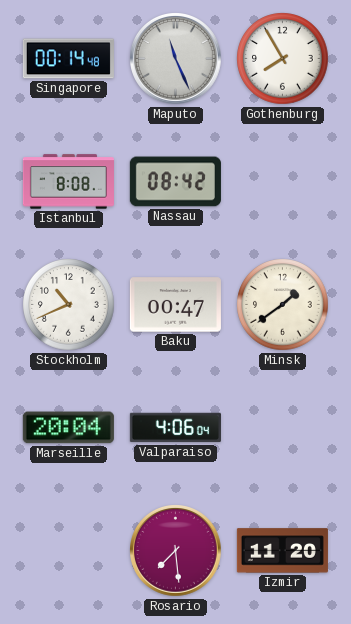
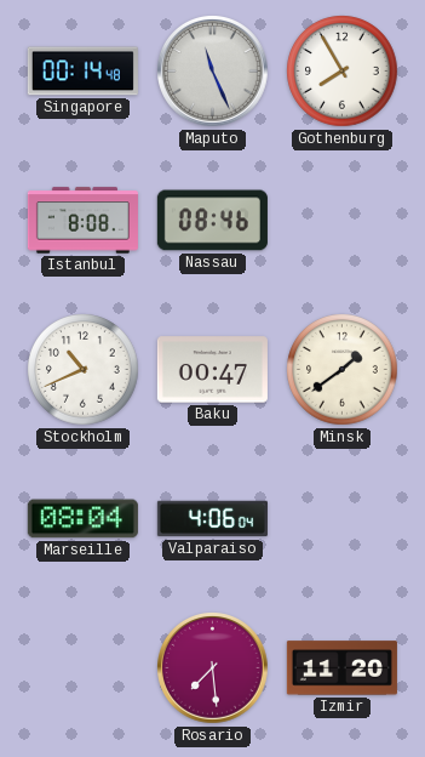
Nassau: 08:42 -> 08:46 (212, 221)
Marseille: 20:04 -> 08:04 (82, 519)
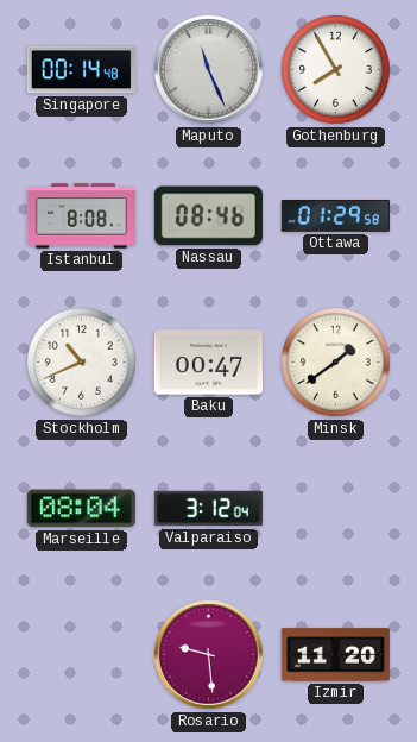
Ottawa: none -> 01:29 (335, 216)
Valparaiso: 4:06 -> 3:12 (208, 509)
Rosario: 7:29 -> 9:29 (209, 655)
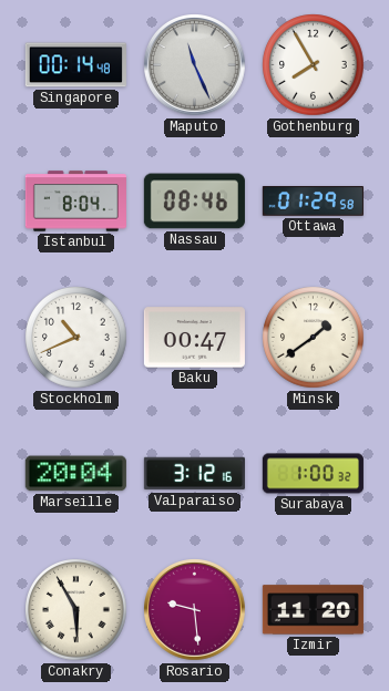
Istanbul: 8:08 -> 8:04 (75, 202)
Marseille: 08:04 -> 20:04 (75, 474)
Valparaiso: 3:12:04 -> 3:12:16 (194, 474)
Surabaya: none -> 1:00 (313, 474)
Conakry: none -> 5:55 (76, 610)
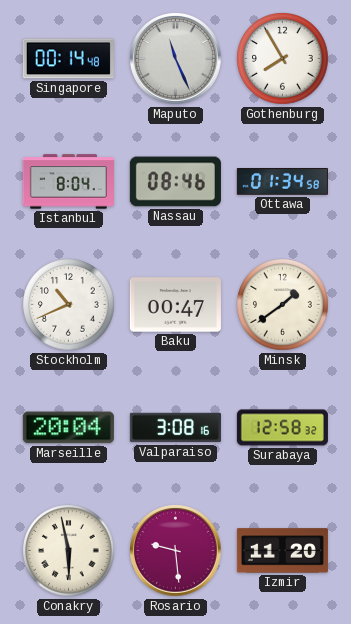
Ottawa: 01:29 -> 01:34 (282, 182)
Valparaiso: 3:12 -> 3:08 (175, 428)
Surabaya: 1:00 -> 12:58 (282, 428)
Conakry: 5:55 -> 5:58 (69, 551)
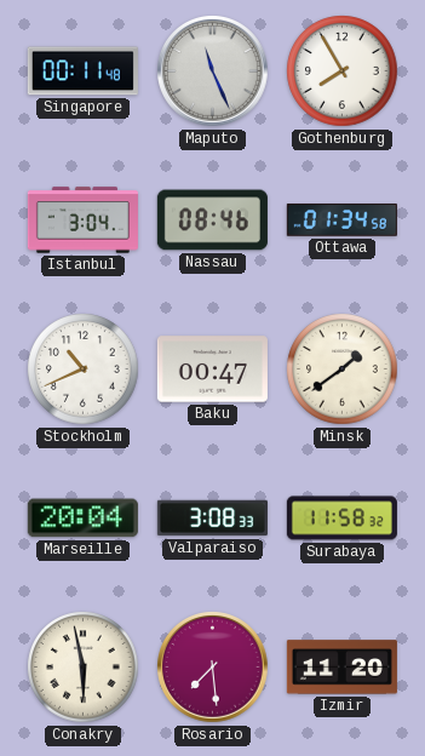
Singapore: 00:14 -> 00:11 (82, 71)
Istanbul: 8:04 -> 3:04 (82, 220)
Valparaiso: 3:08:16 -> 3:08:33 (212, 519)
Surabaya: 12:58 -> 11:58 (341, 519)
Rosario: 9:29 -> 7:29 (213, 668)
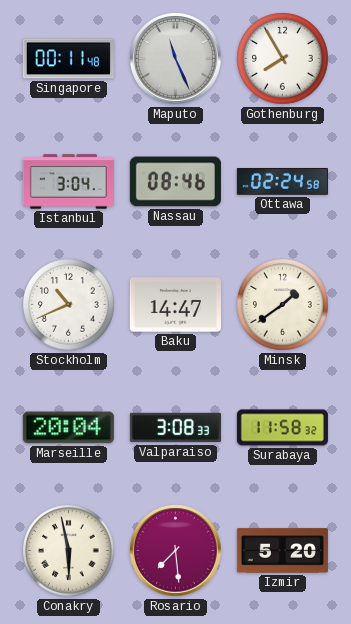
Ottawa: 01:34 -> 02:24 (282, 182)
Baku: 00:47 -> 14:47 (175, 305)
Izmir: 11:20 -> 5:20 (282, 551)
